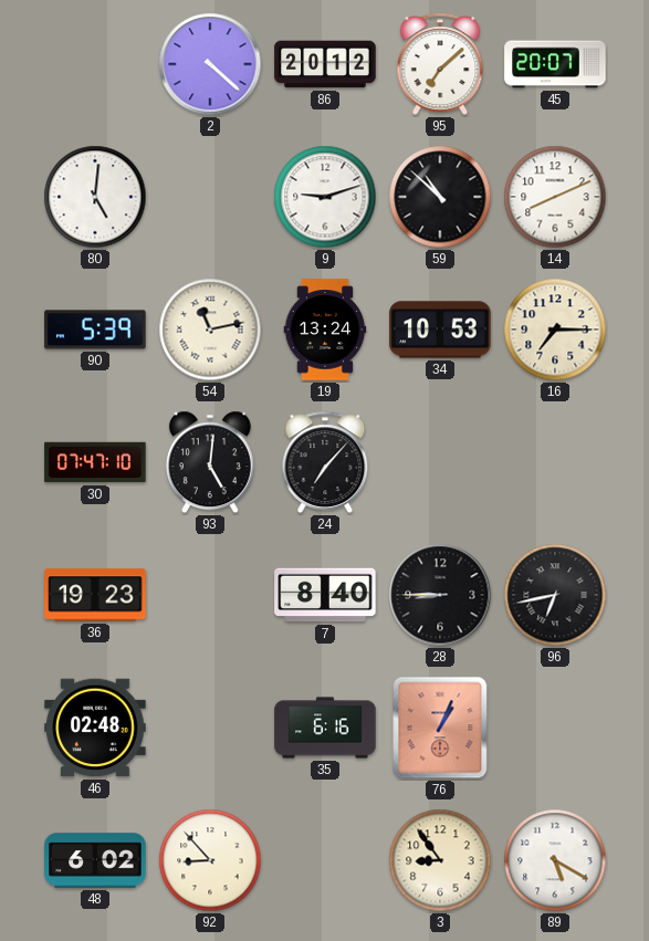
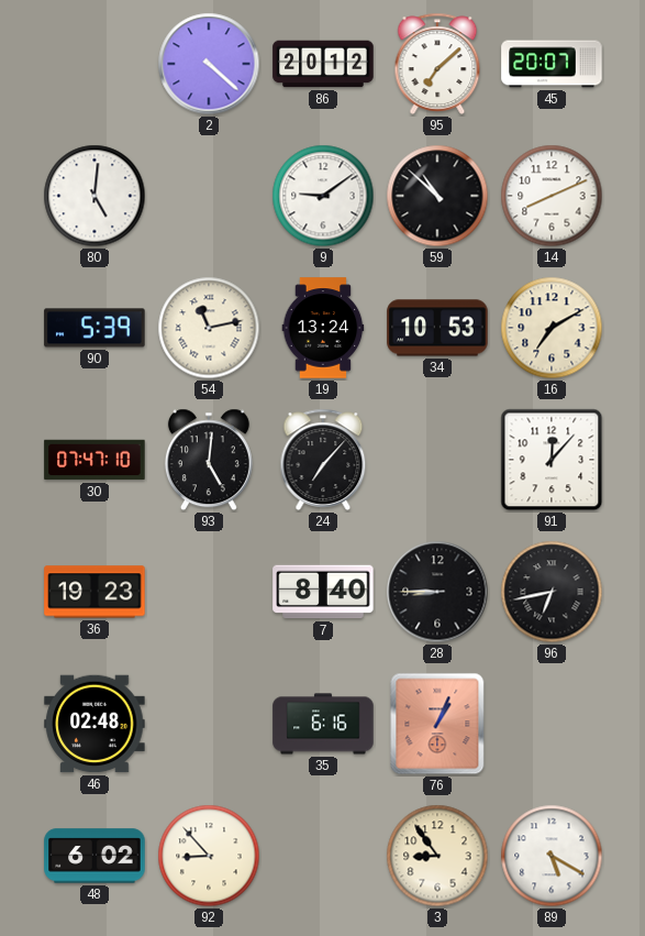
9: 9:12 -> 9:09 (323, 196)
16: 7:15 -> 7:10 (552, 328)
91: none -> 12:07 (552, 460)
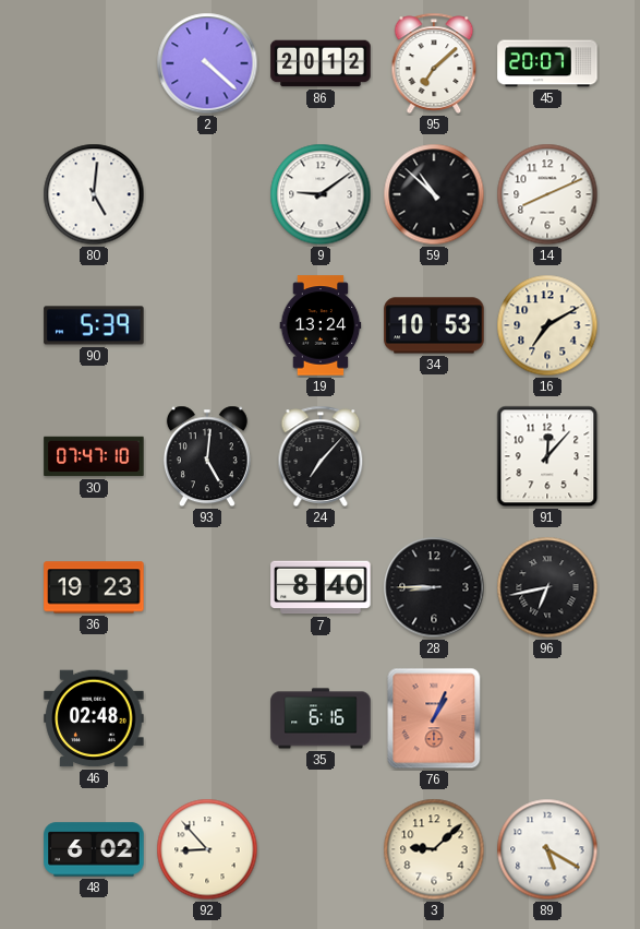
54: 11:13 -> none (209, 328)
3: 8:54 -> 9:08 (434, 849)
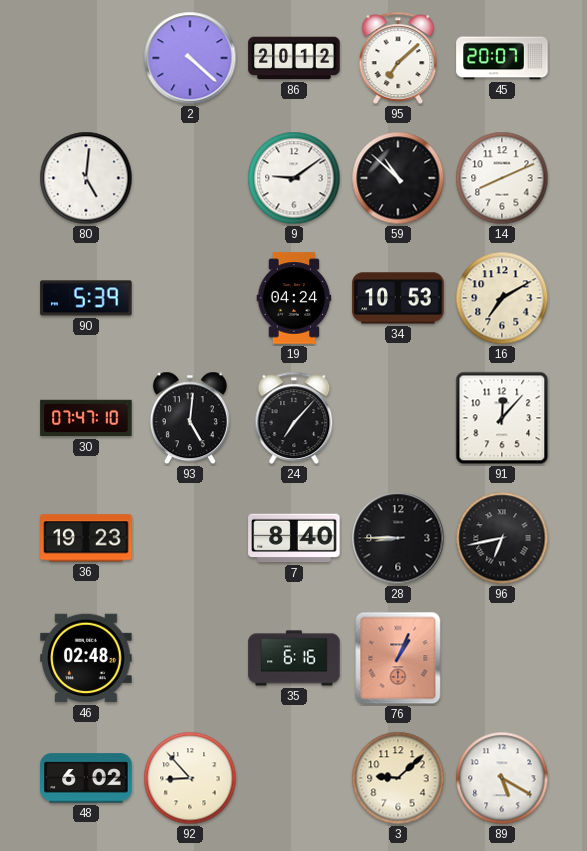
19: 13:24 -> 04:24 (294, 298)
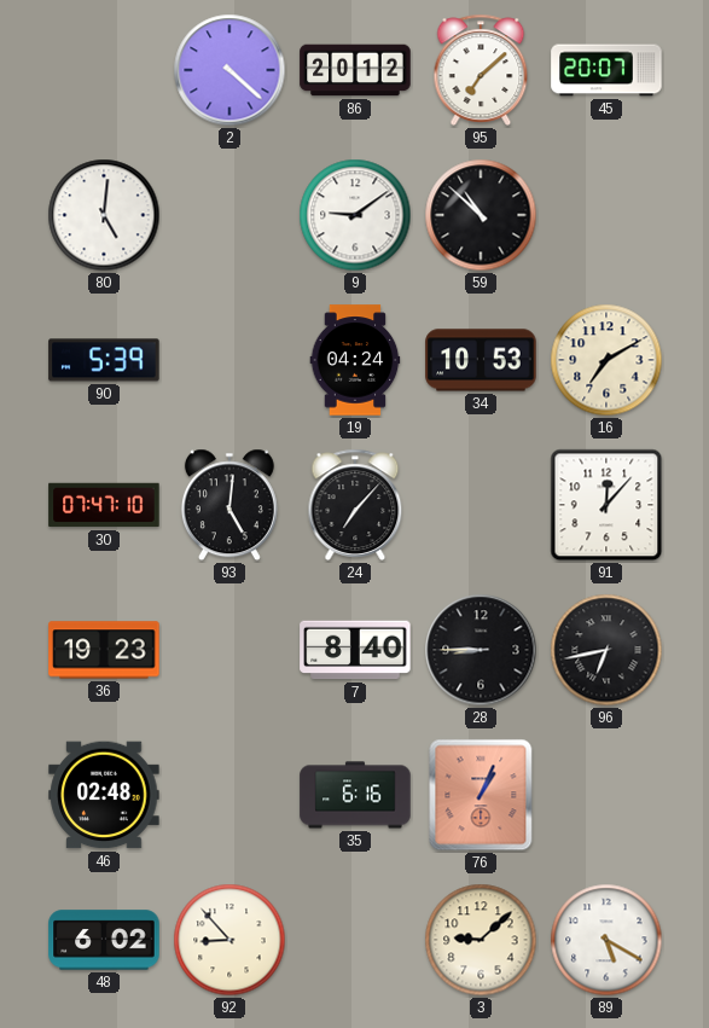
14: 8:11 -> none (502, 178)
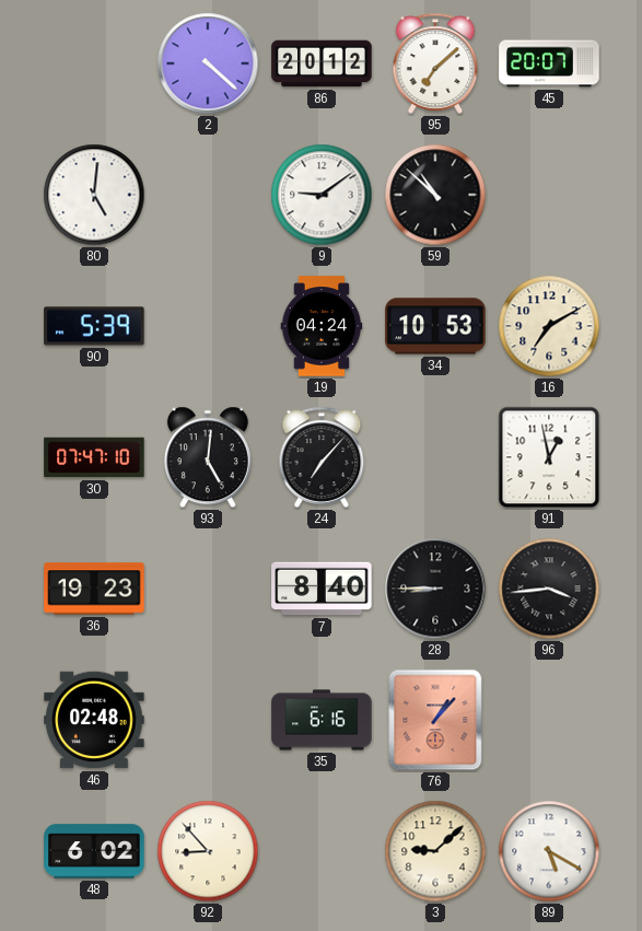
91: 12:07 -> 12:58 (549, 457)
96: 6:43 -> 3:44 (549, 589)
76: 1:04 -> 1:07 (435, 720)
